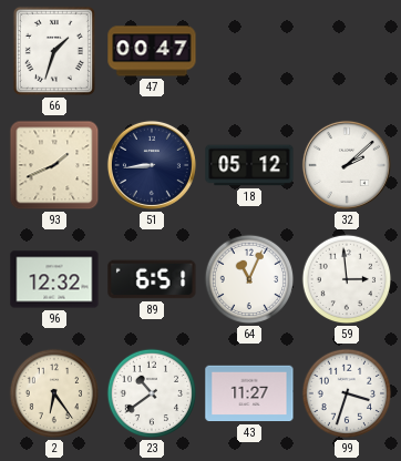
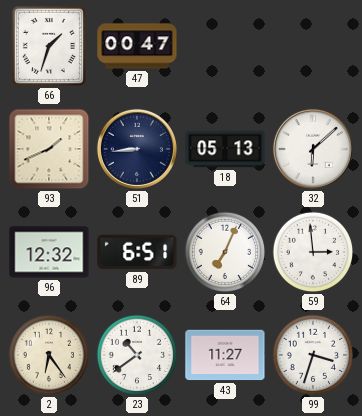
18: 05:12 -> 05:13 (225, 149)
32: 2:08 -> 6:08 (313, 149)
64: 11:04 -> 7:04 (225, 252)
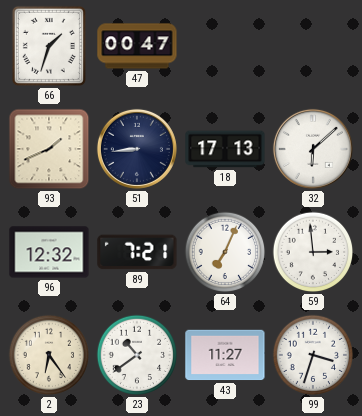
18: 05:13 -> 17:13 (225, 149)
89: 6:51 -> 7:21 (137, 252)
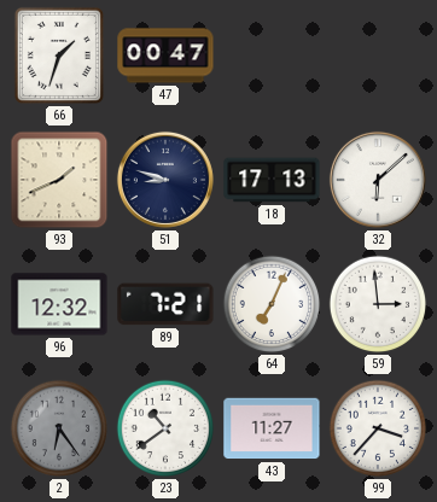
51: 8:44 -> 8:48 (165, 180)
2 dial: cream -> grey (59, 428)
99: 3:33 -> 3:37 (378, 428)
